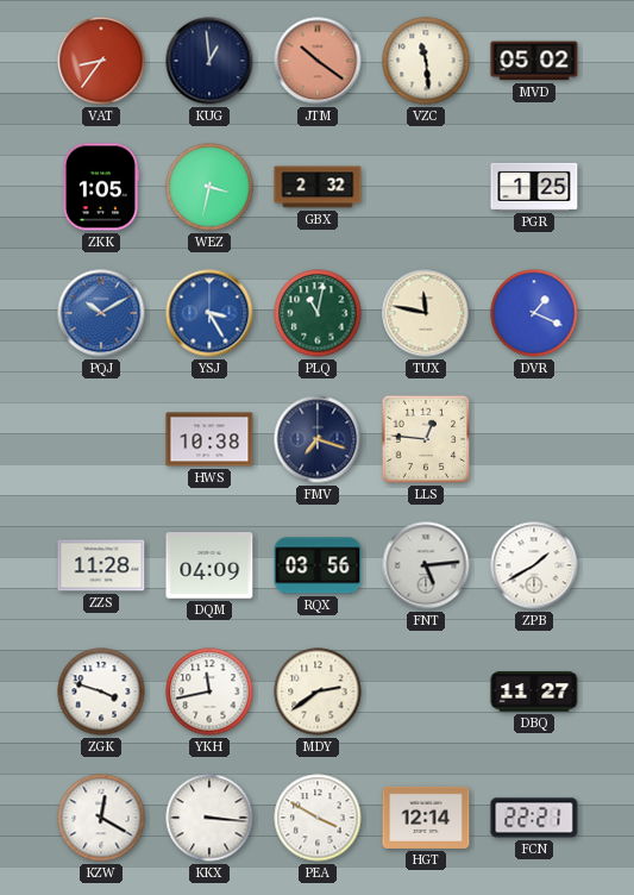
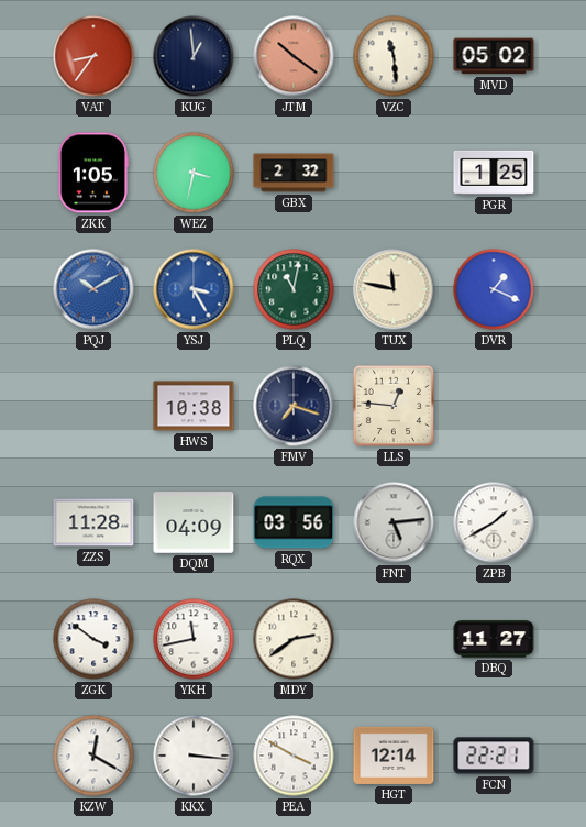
ZGK: 3:48 -> 3:51 (93, 639)
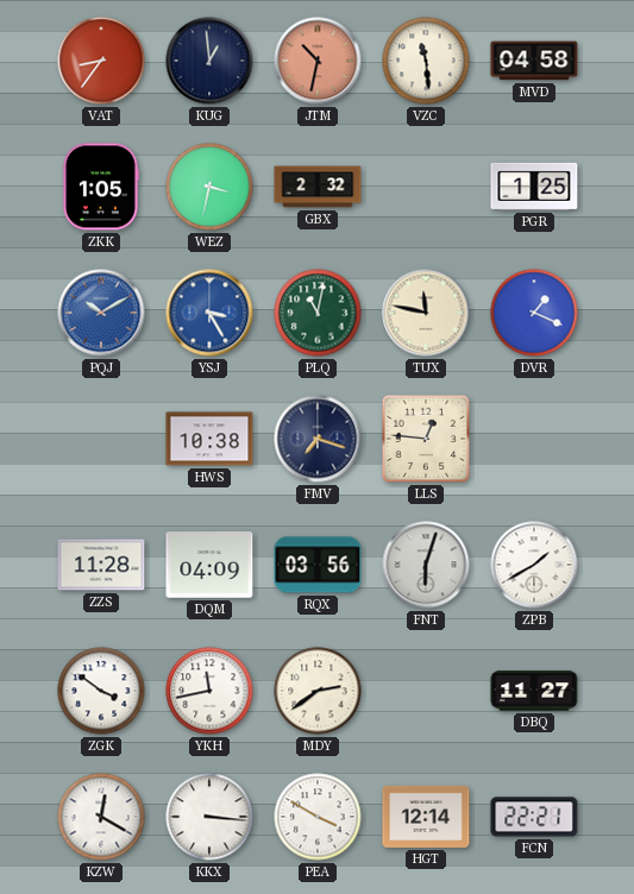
JTM: 10:21 -> 10:32 (318, 61)
MVD: 05:02 -> 04:58 (534, 61)
FNT: 5:14 -> 6:03 (426, 565)
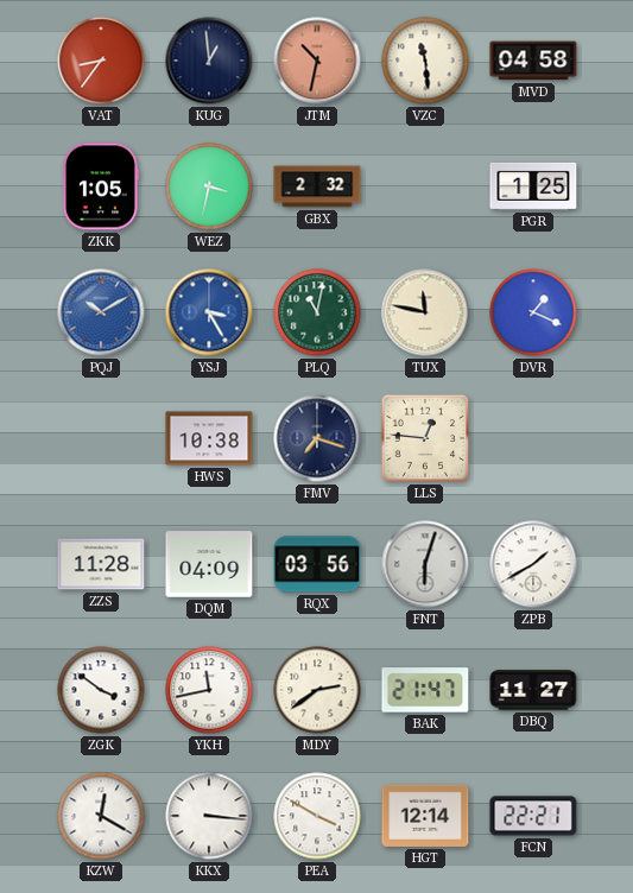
BAK: none -> 21:47 (425, 690)
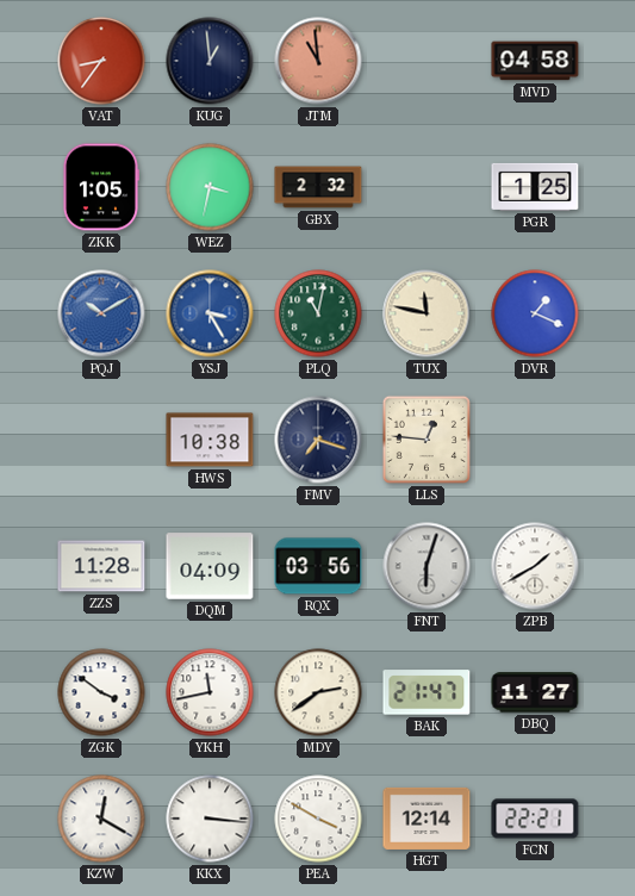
JTM: 10:32 -> 10:59 (318, 61)
VZC: 11:29 -> none (425, 61)
